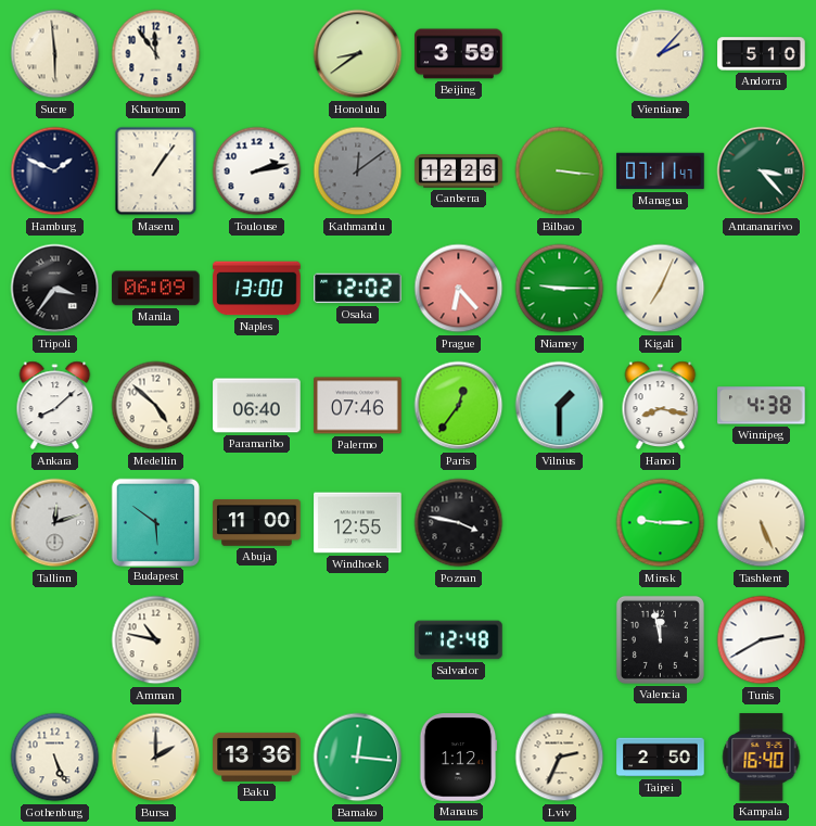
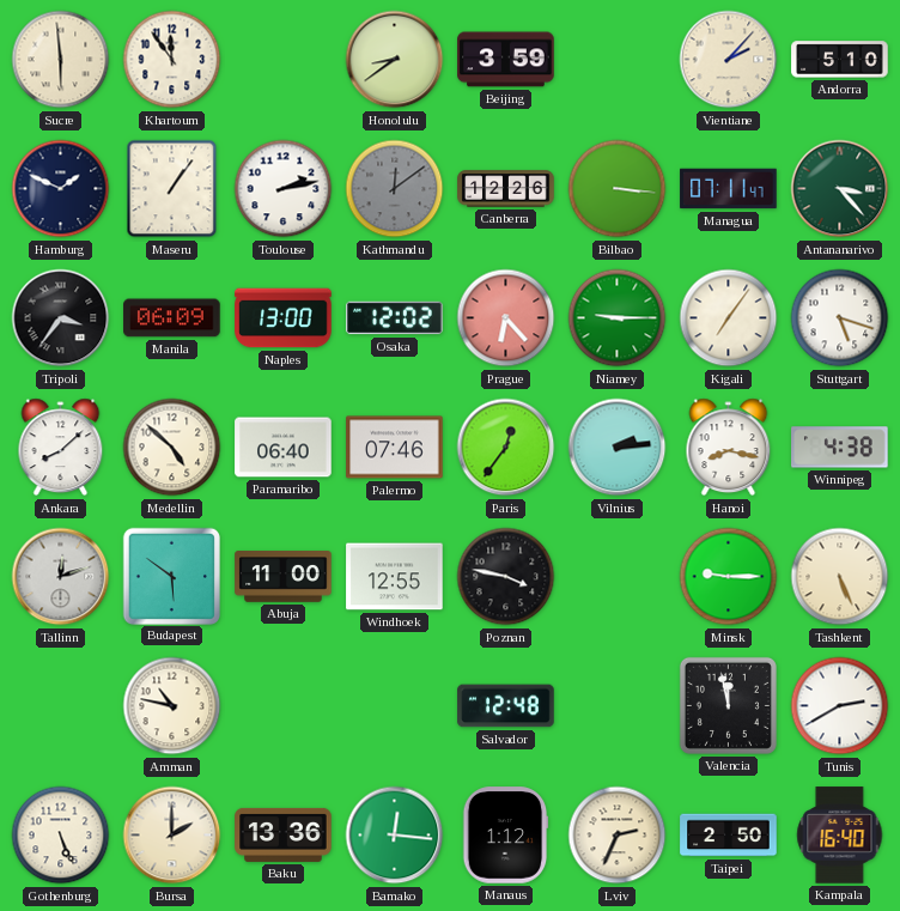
Kigali: 7:04 -> 7:06 (729, 318)
Stuttgart: none -> 5:18 (840, 318)
Vilnius: 1:30 -> 2:14 (618, 448)
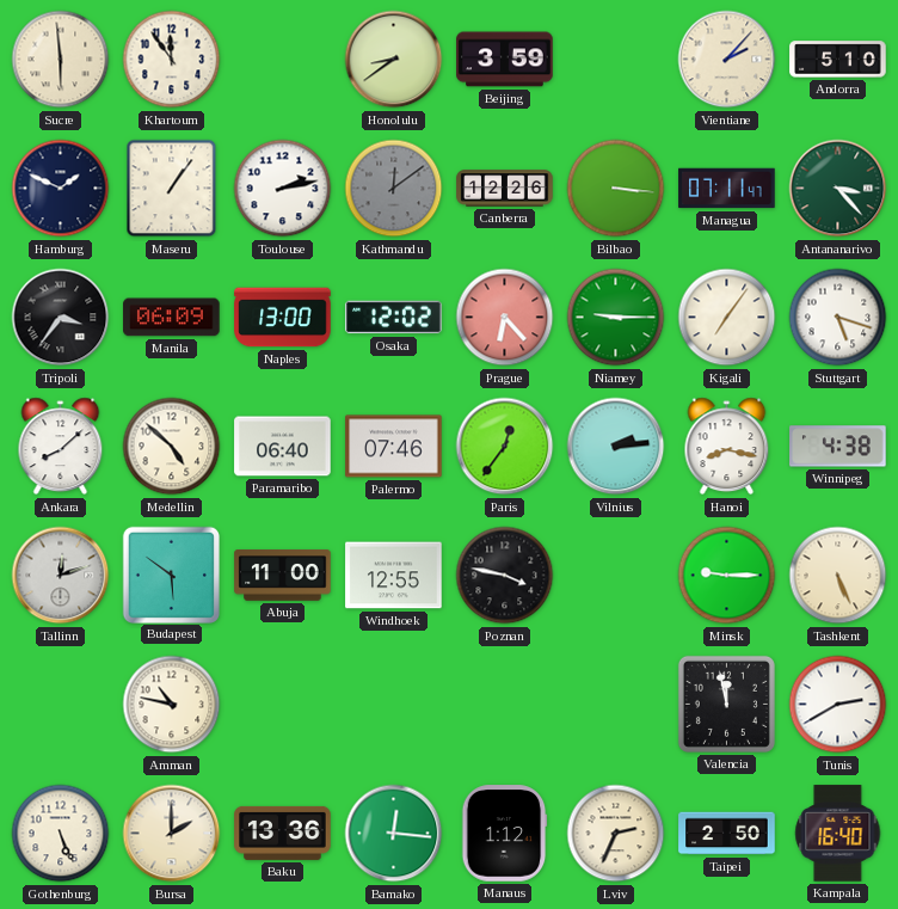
Salvador: 12:48 -> none (506, 706)
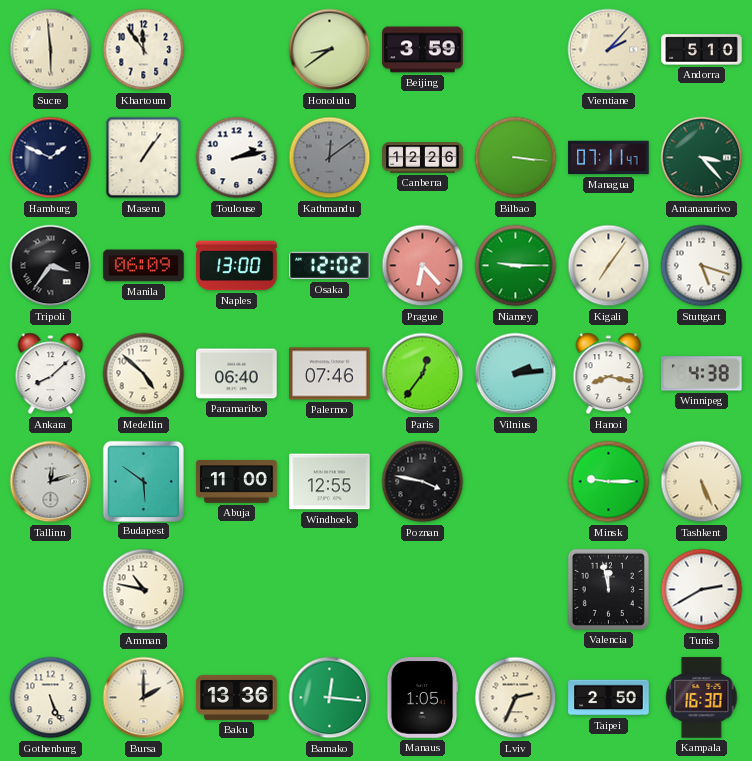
Manaus: 1:12 -> 1:05 (422, 698)
Kampala: 16:40 -> 16:30 (702, 698)
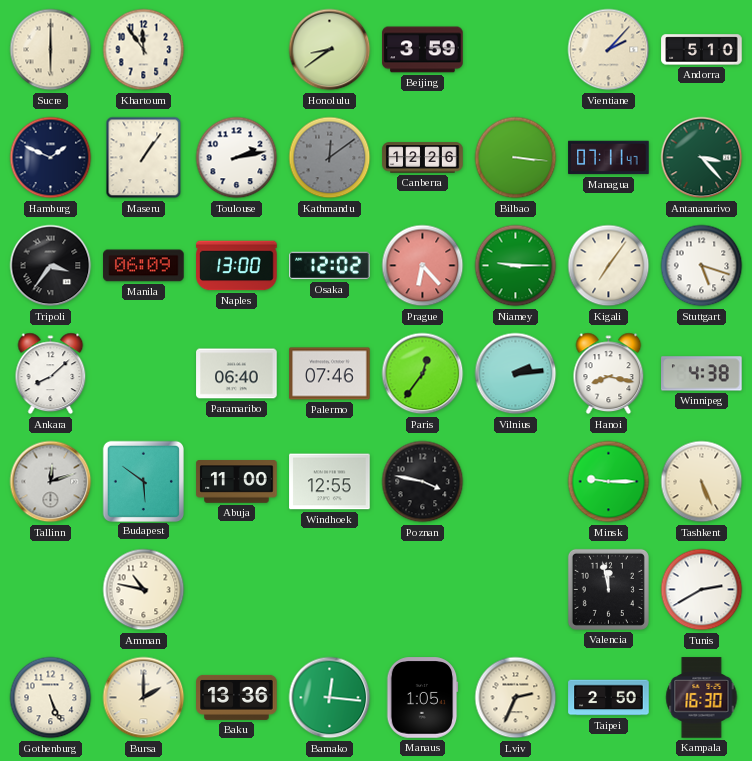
Sucre: 5:59 -> 6:00 (51, 50)
Medellin: 4:52 -> none (144, 374)
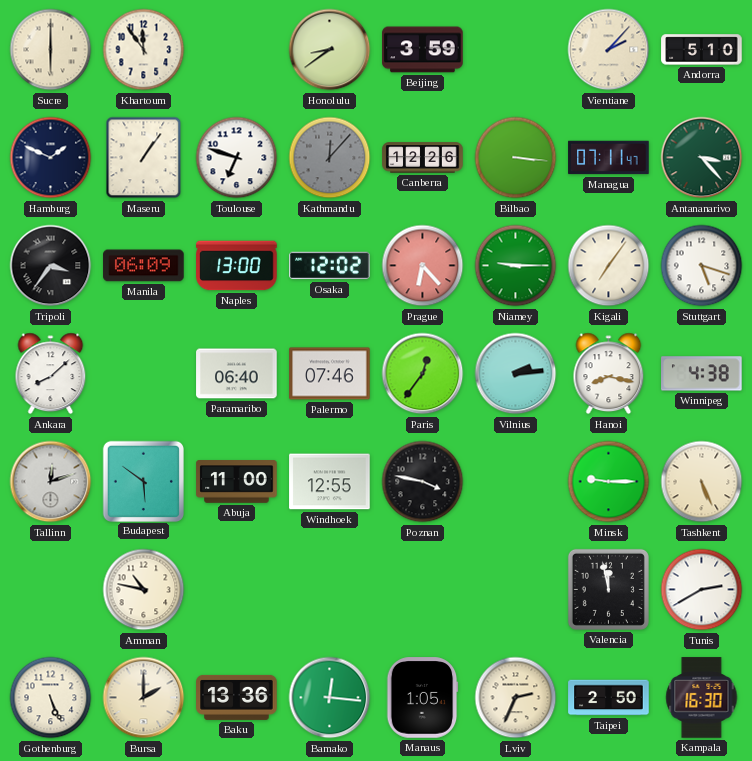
Toulouse: 2:13 -> 6:48 (237, 158)
Kathmandu: 12:09 -> 12:07 (330, 158)
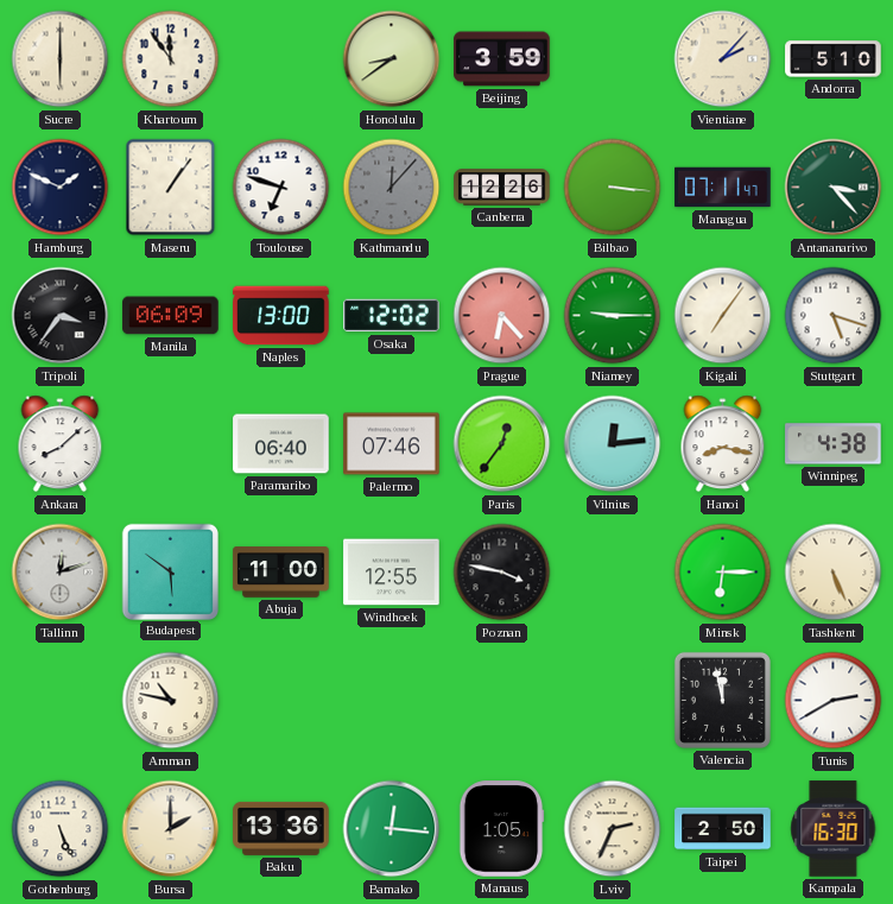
Vilnius: 2:14 -> 12:14 (613, 444)
Minsk: 9:15 -> 6:15 (723, 573)
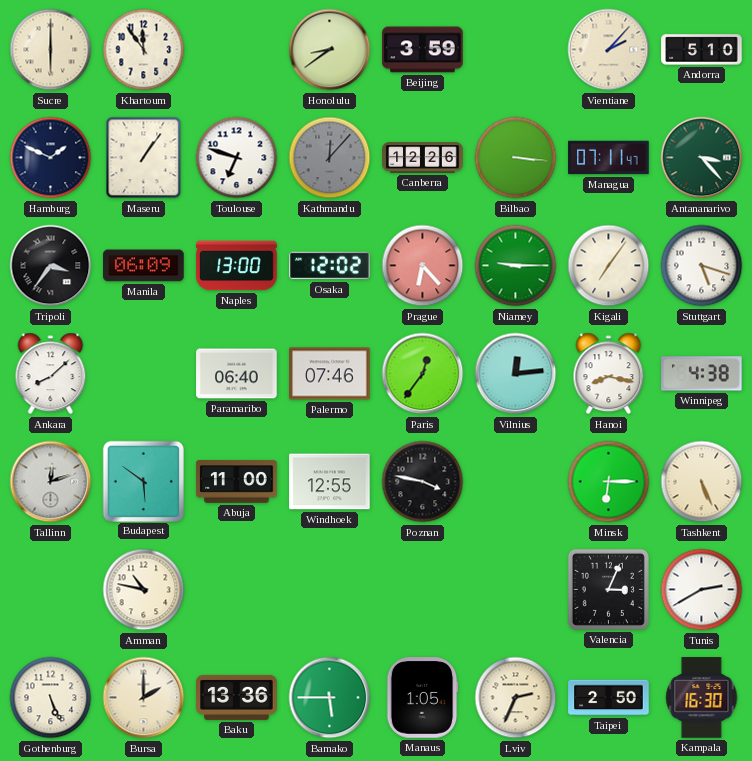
Valencia: 11:58 -> 3:04 (608, 589)
Bamako: 12:16 -> 5:45 (330, 698)
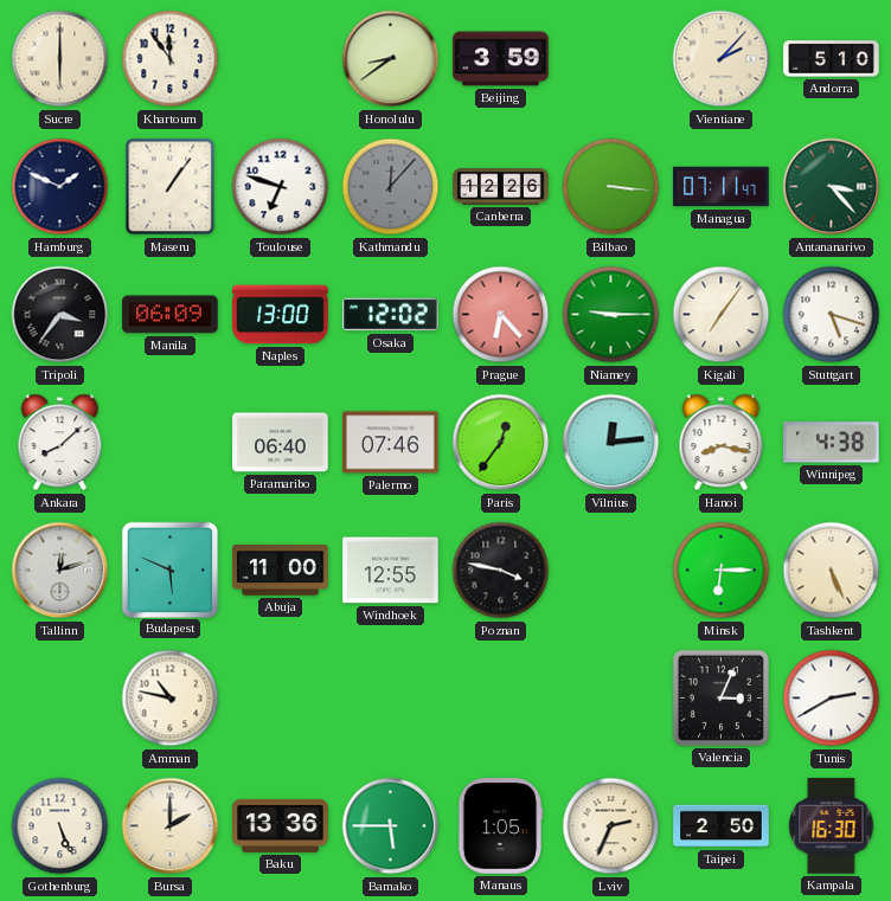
Budapest: 5:51 -> 5:49 (169, 569)
